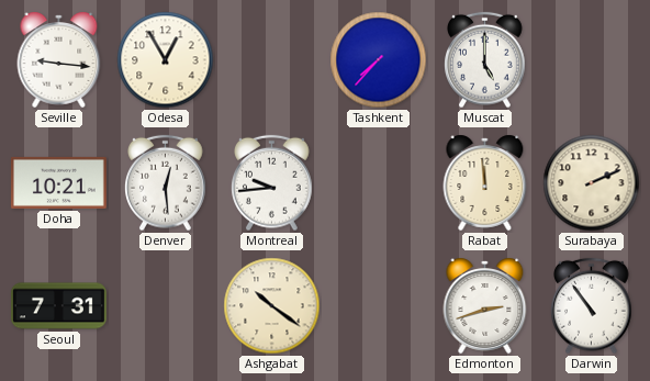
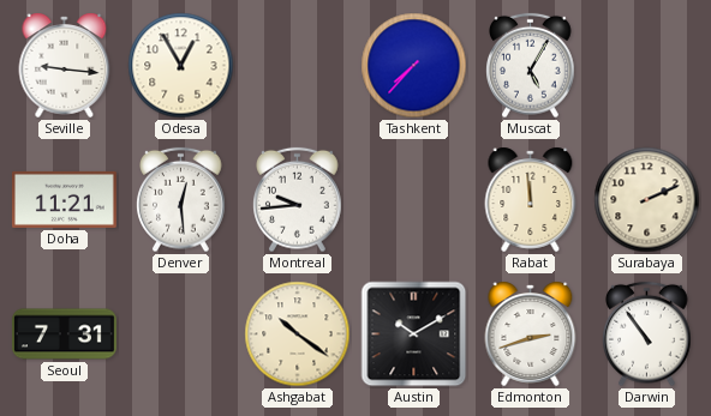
Muscat: 5:00 -> 5:05 (531, 66)
Doha: 10:21 -> 11:21 (64, 199)
Austin: none -> 10:10 (414, 334)
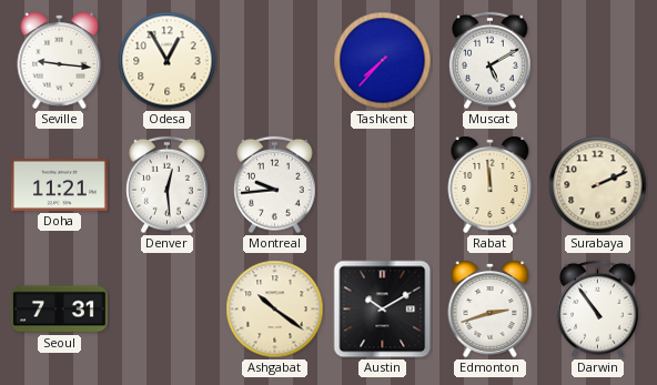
Muscat: 5:05 -> 5:10 (491, 61)
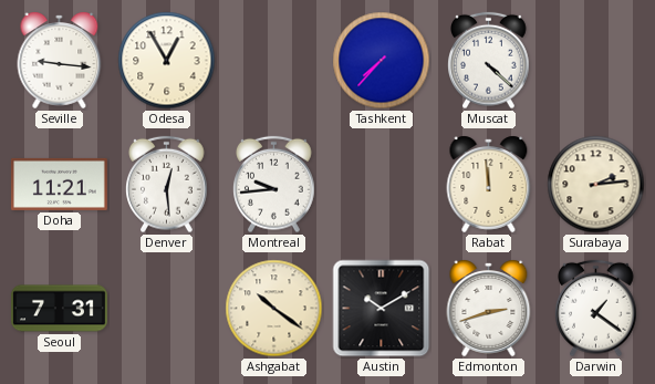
Muscat: 5:10 -> 4:22 (489, 61)
Surabaya: 2:11 -> 2:14 (596, 185)
Darwin: 10:54 -> 1:21 (596, 309)
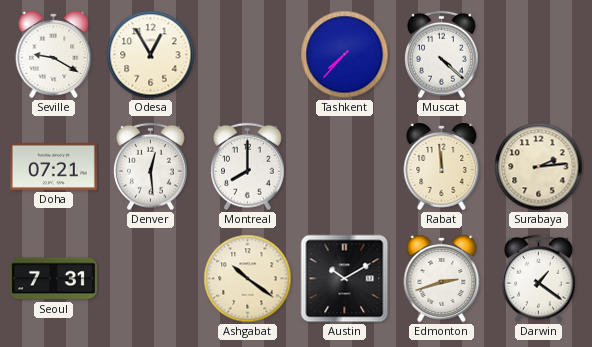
Seville: 9:16 -> 9:20 (54, 54)
Doha: 11:21 -> 07:21 (53, 166)
Montreal: 9:44 -> 8:00 (248, 167)
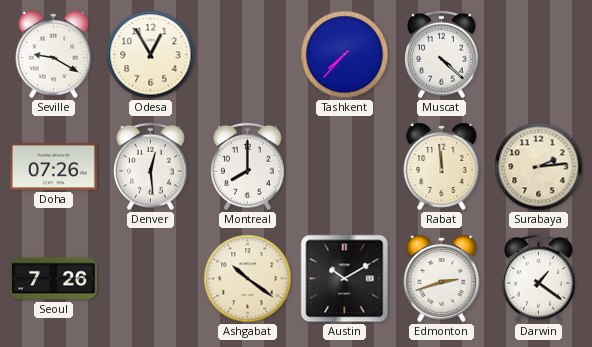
Doha: 07:21 -> 07:26 (53, 166)
Seoul: 7:31 -> 7:26 (53, 279)
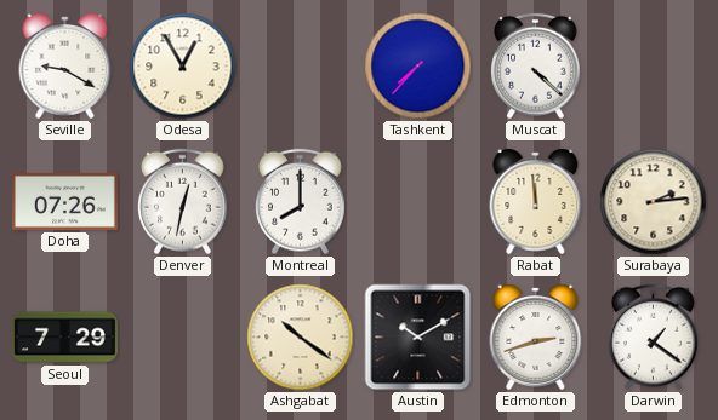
Denver: 12:29 -> 12:32 (183, 202)
Seoul: 7:26 -> 7:29 (64, 338)
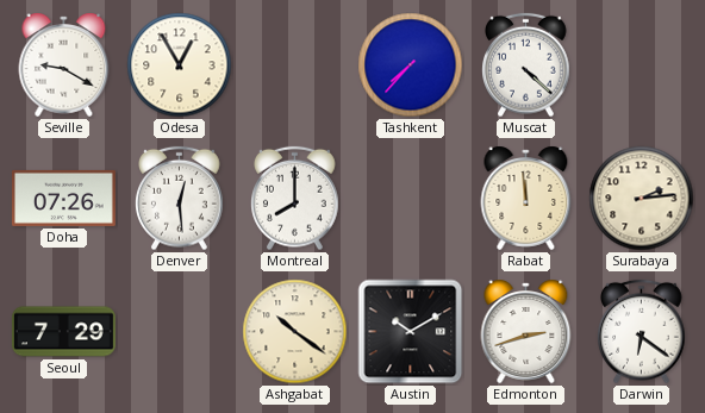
Denver: 12:32 -> 12:29 (180, 199)
Darwin: 1:21 -> 6:21 (642, 332)
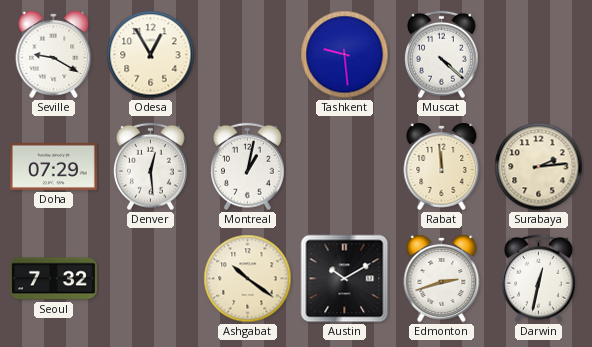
Tashkent: 7:37 -> 9:29 (345, 55)
Doha: 07:26 -> 07:29 (53, 166)
Montreal: 8:00 -> 1:02 (248, 167)
Seoul: 7:29 -> 7:32 (53, 279)
Darwin: 6:21 -> 12:32 (539, 279)
